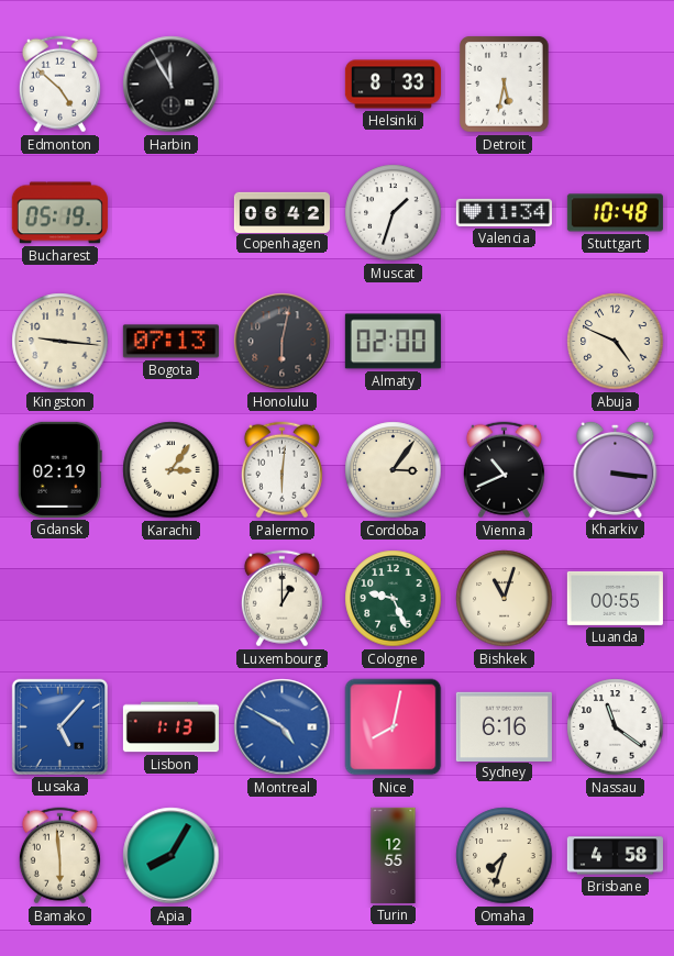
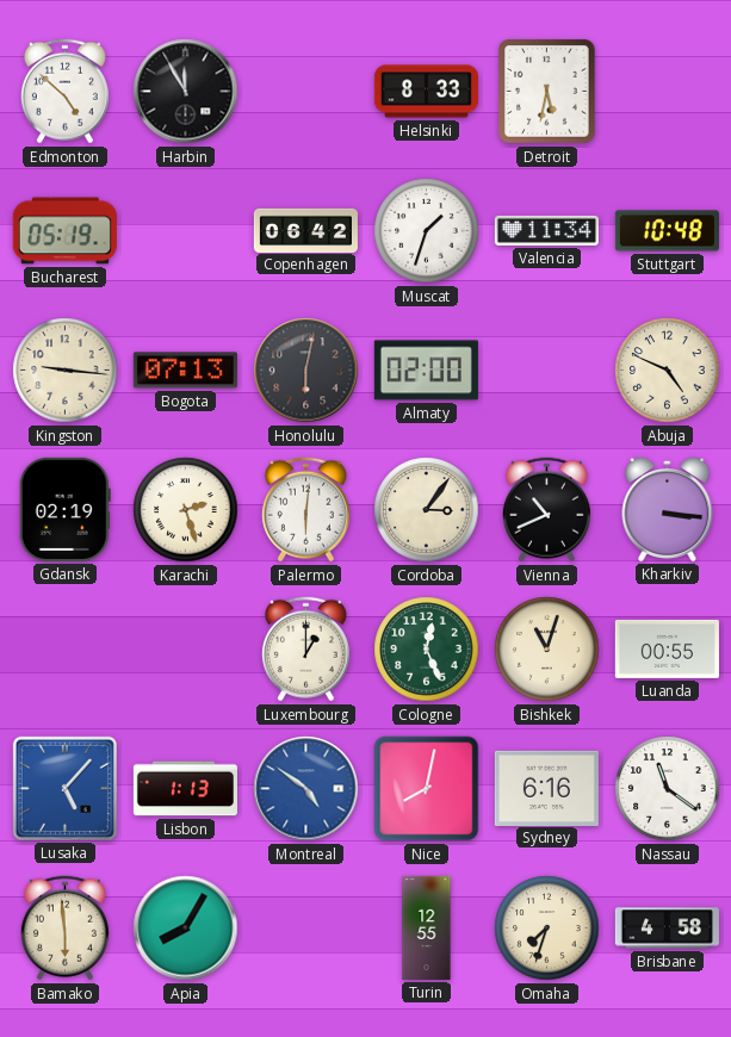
Karachi: 3:06 -> 2:27 (186, 510)
Cologne: 9:26 -> 12:26 (427, 650)
Montreal: 4:50 -> 4:51 (306, 789)
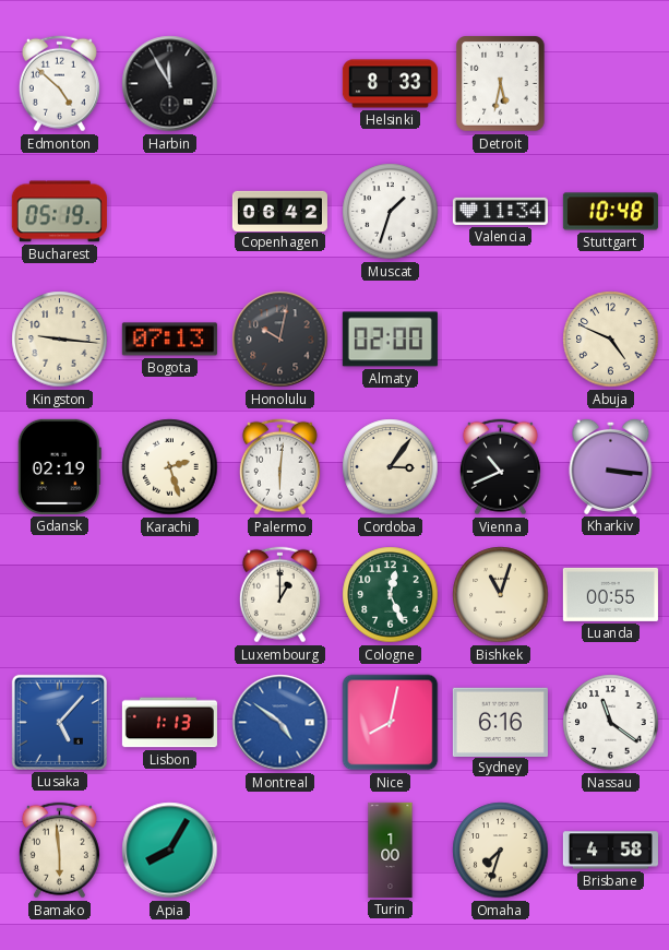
Honolulu: 6:02 -> 10:02 (280, 340)
Turin: 12:55 -> 1:00 (391, 850)
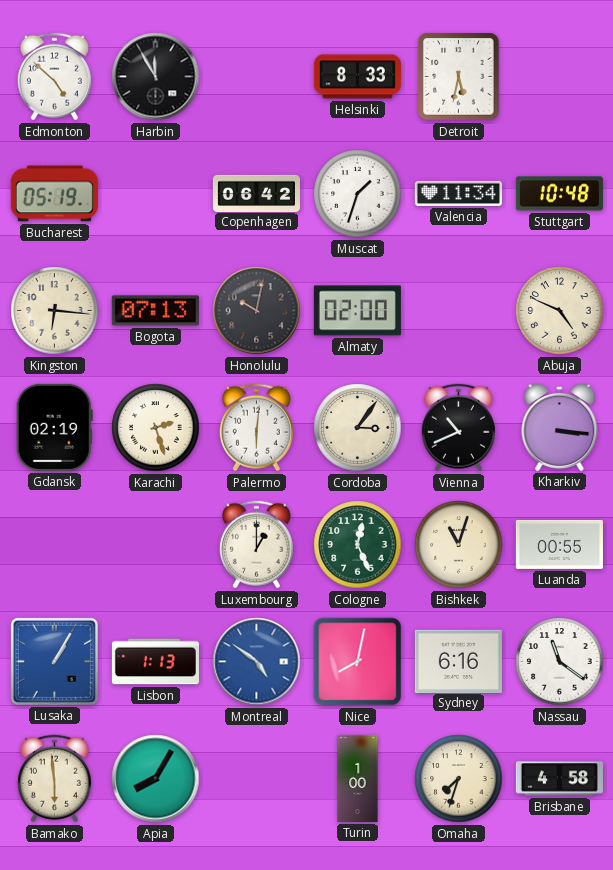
Kingston: 9:16 -> 6:16 (55, 311)
Lusaka: 5:07 -> 1:05 (54, 661)
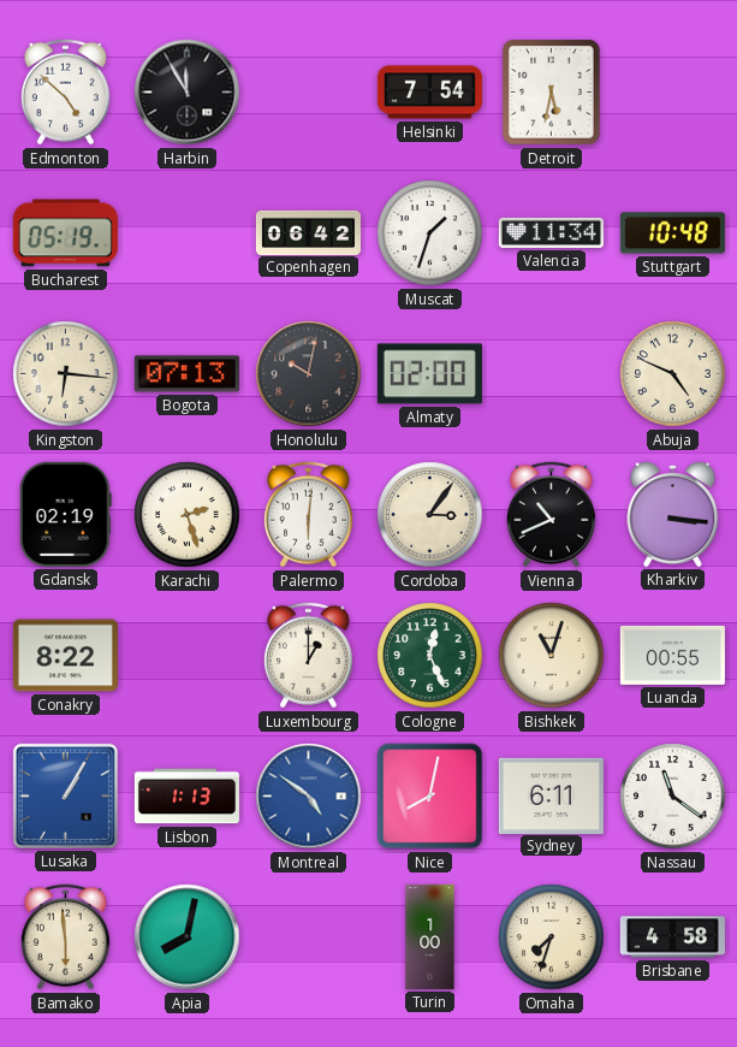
Helsinki: 8:33 -> 7:54 (429, 93)
Conakry: none -> 8:22 (65, 656)
Sydney: 6:16 -> 6:11 (551, 795)
Apia: 8:05 -> 8:02 (188, 937)
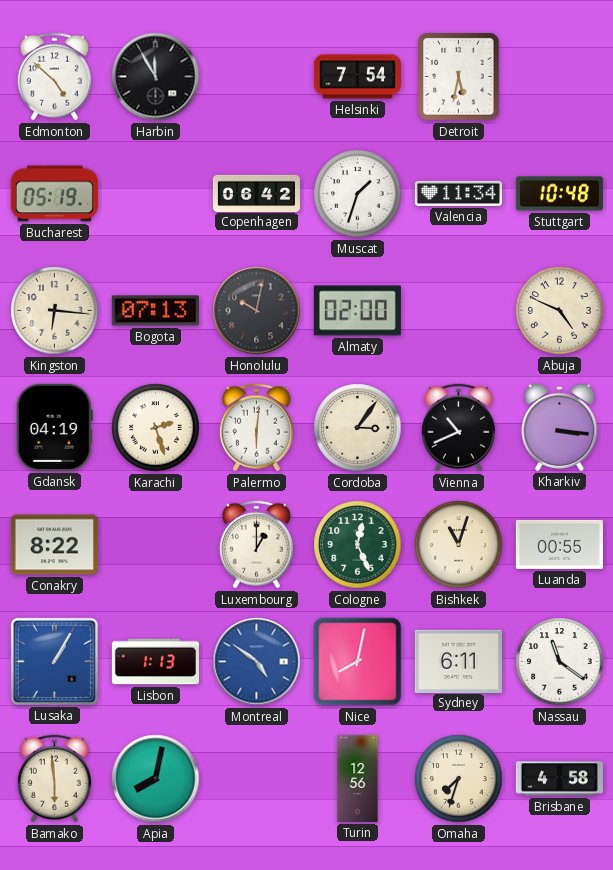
Gdansk: 02:19 -> 04:19 (54, 427)
Turin: 1:00 -> 12:56 (358, 778)
